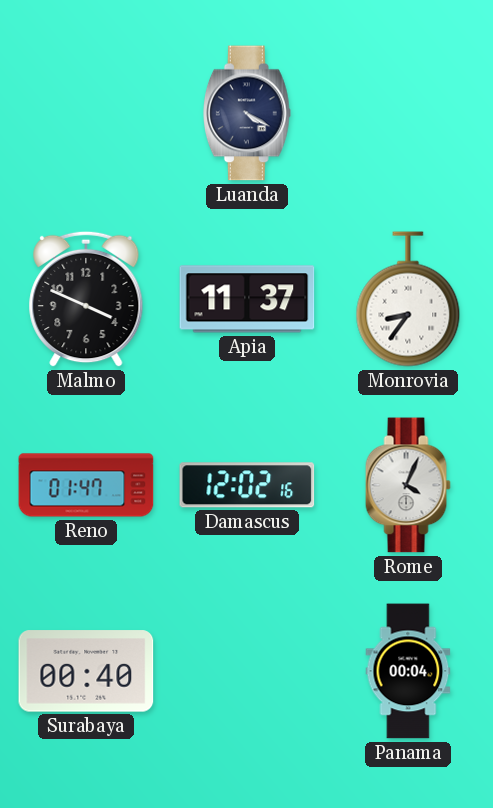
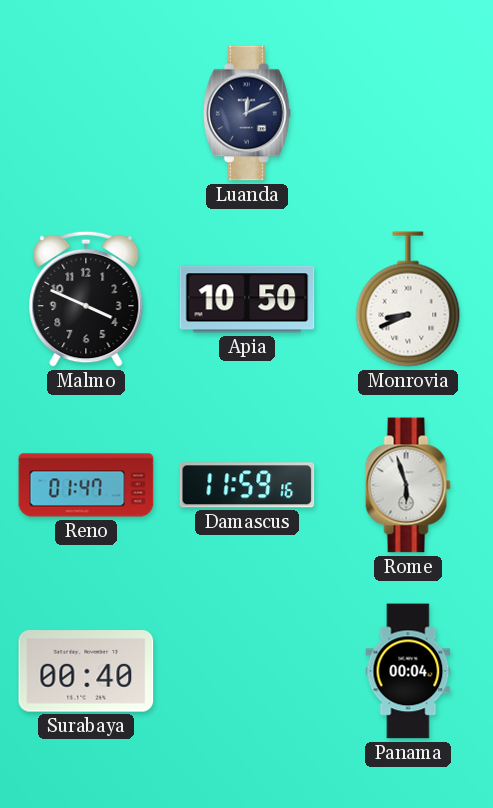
Luanda: 4:20 -> 12:11 (247, 113)
Apia: 11:37 -> 10:50 (247, 299)
Monrovia: 8:36 -> 8:41 (408, 299)
Damascus: 12:02 -> 11:59 (247, 485)
Rome: 4:04 -> 5:57 (408, 485)
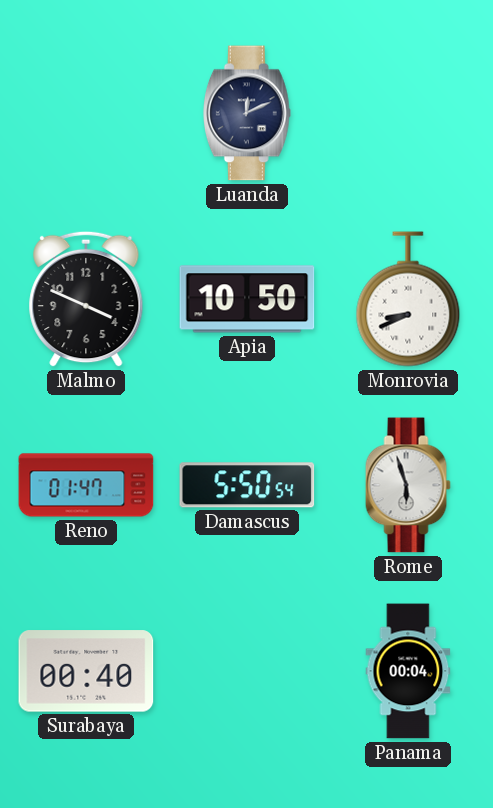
Damascus: 11:59 -> 5:50 (247, 485)
